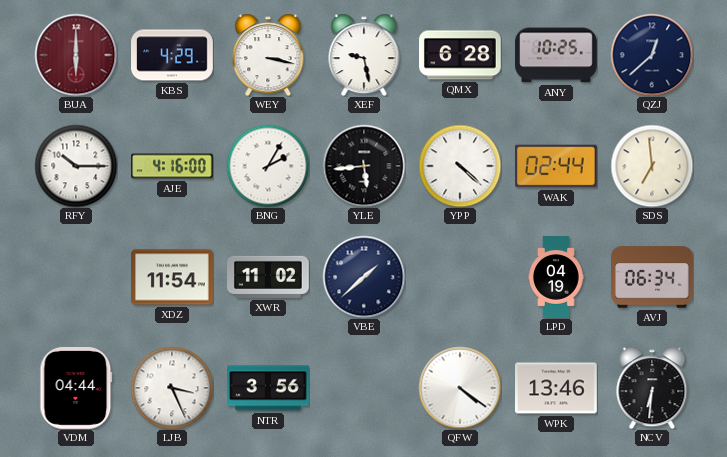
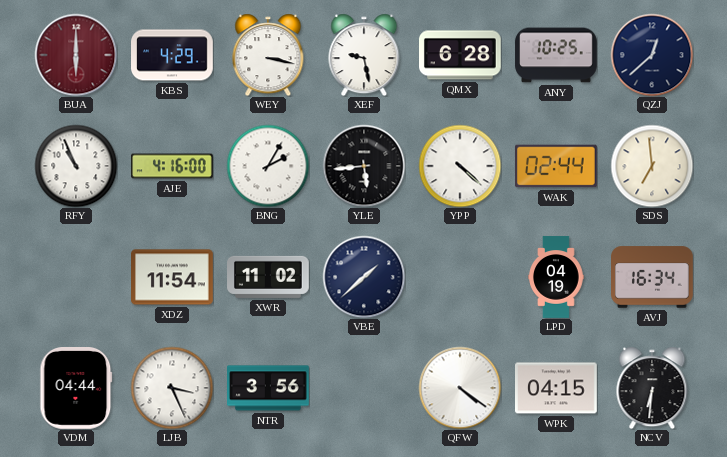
RFY: 10:15 -> 10:56 (76, 166)
AVJ: 06:34 -> 16:34 (653, 277)
WPK: 13:46 -> 04:15 (557, 388)
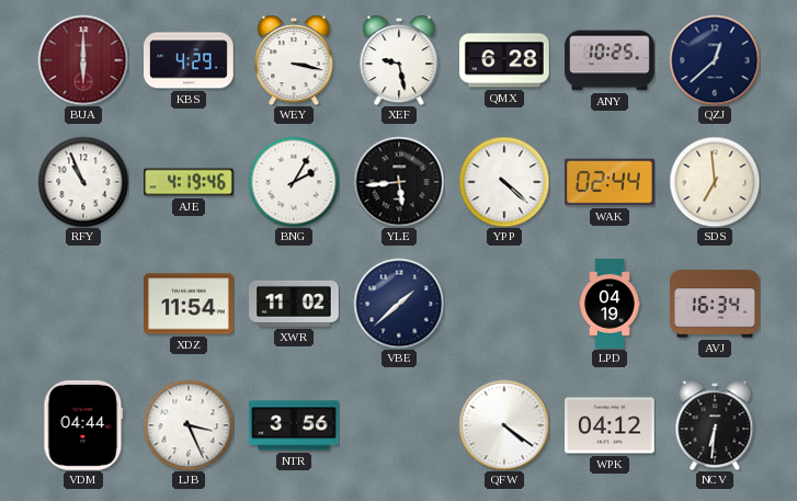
AJE: 4:16 -> 4:19 (189, 182)
WPK: 04:15 -> 04:12 (611, 425)
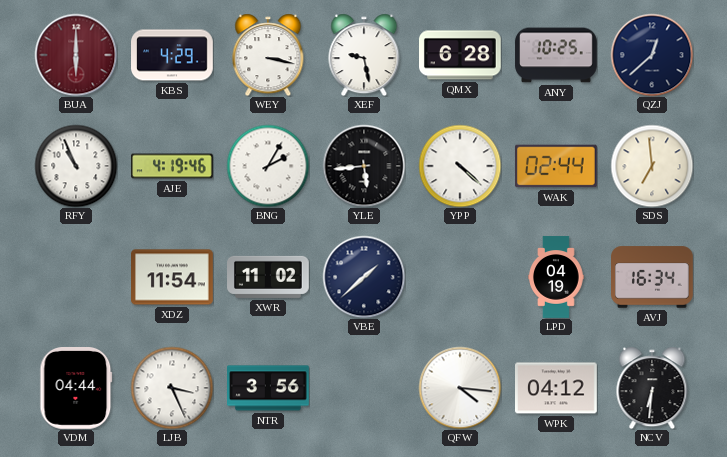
QFW: 4:21 -> 4:16 (460, 388)
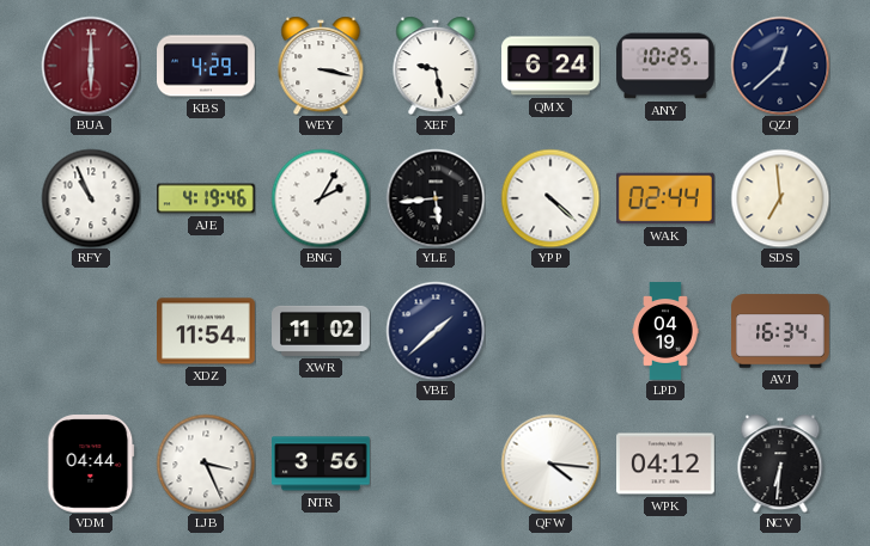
QMX: 6:28 -> 6:24 (552, 66)
